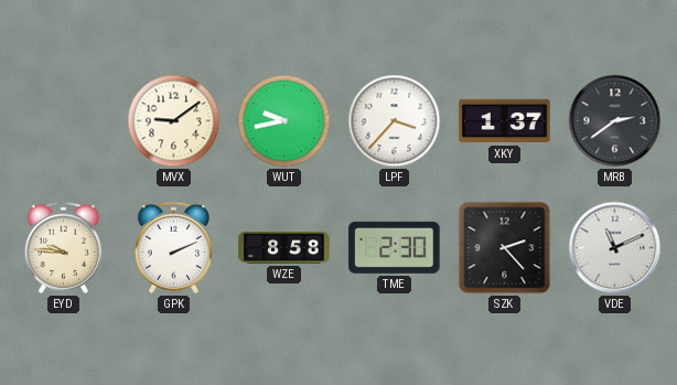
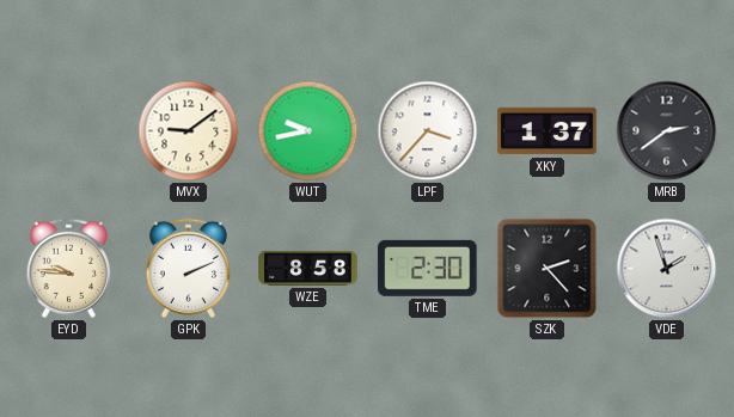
VDE: 11:11 -> 1:57 (667, 269)
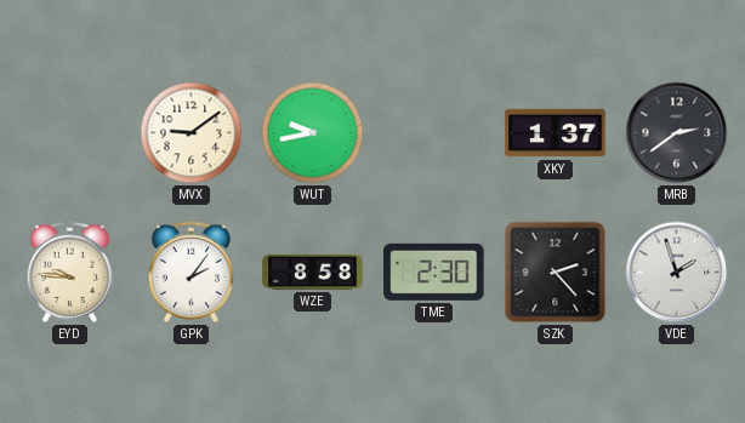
LPF: 3:37 -> none (428, 131)
GPK: 2:11 -> 2:06 (190, 271)
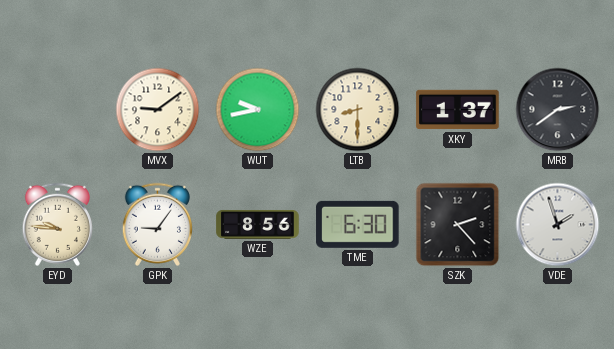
LTB: none -> 8:30 (358, 110)
GPK: 2:06 -> 9:06 (157, 224)
WZE: 8:58 -> 8:56 (258, 224)
TME: 2:30 -> 6:30 (358, 224)
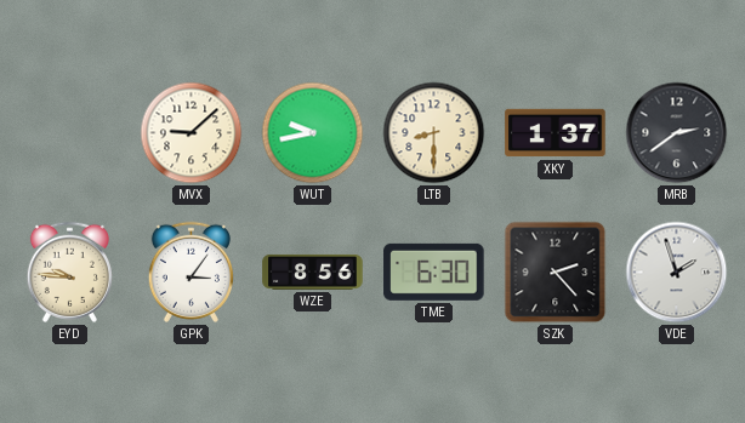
MVX: 9:09 -> 9:08 (192, 133)
GPK: 9:06 -> 3:06 (190, 271)
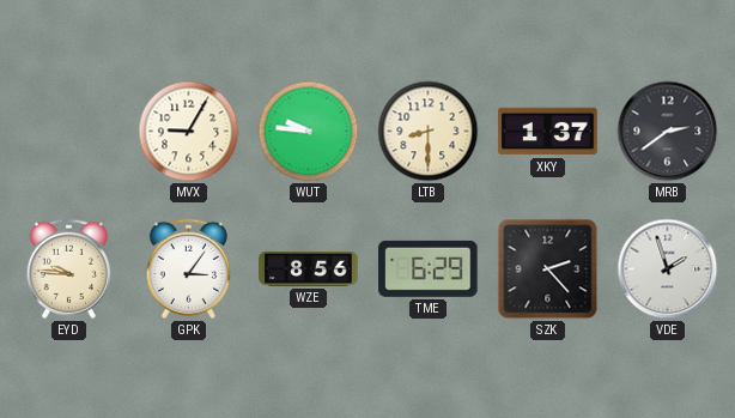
MVX: 9:08 -> 9:05 (189, 132)
WUT: 9:43 -> 9:46 (309, 132)
TME: 6:30 -> 6:29 (429, 268)
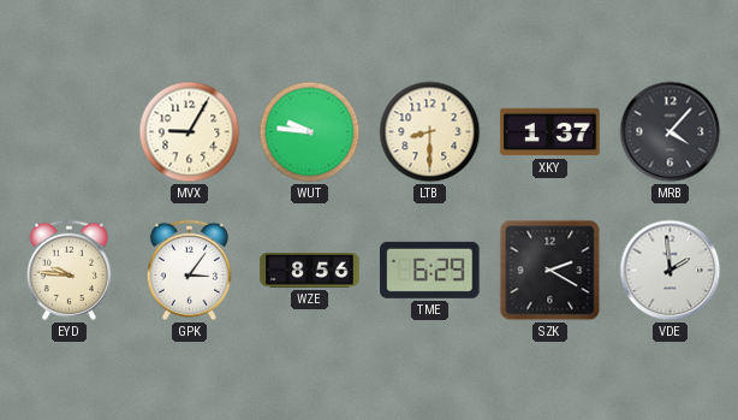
MRB: 2:39 -> 4:07 (671, 132)
SZK: 2:23 -> 2:20 (550, 271)
VDE: 1:57 -> 1:59 (671, 271)
